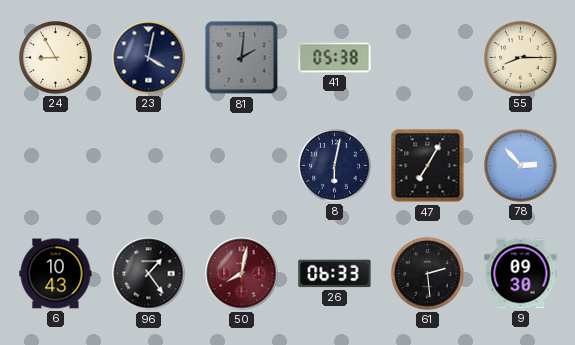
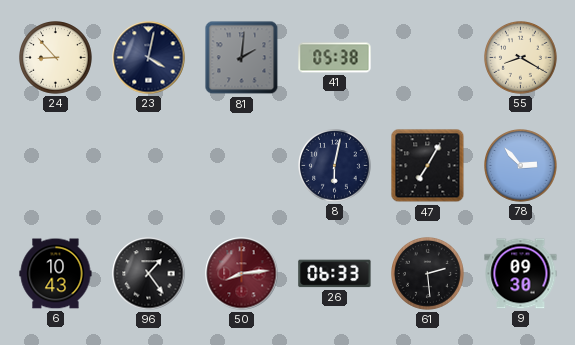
24: 8:55 -> 8:53 (56, 58)
55: 8:15 -> 8:20 (521, 58)
50: 8:02 -> 8:14 (242, 274)
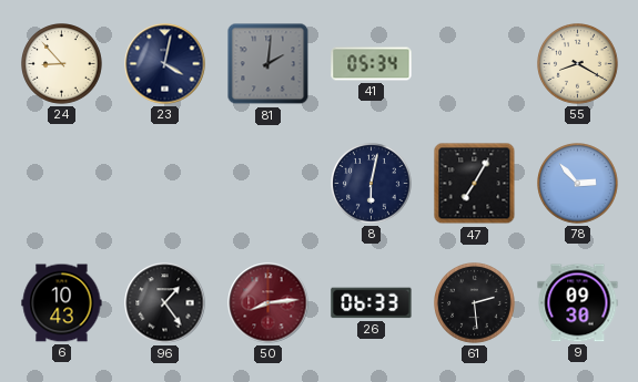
41: 05:38 -> 05:34 (372, 64)
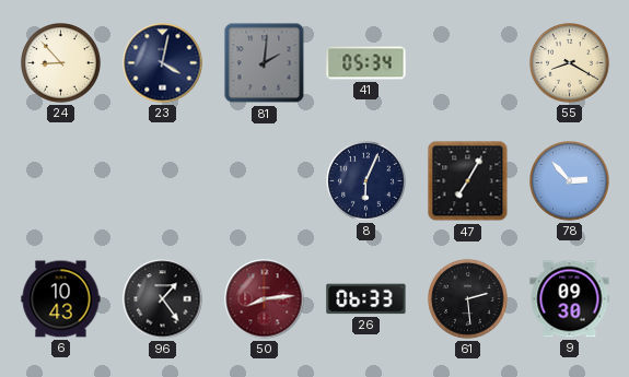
8: 6:02 -> 6:04 (366, 181)
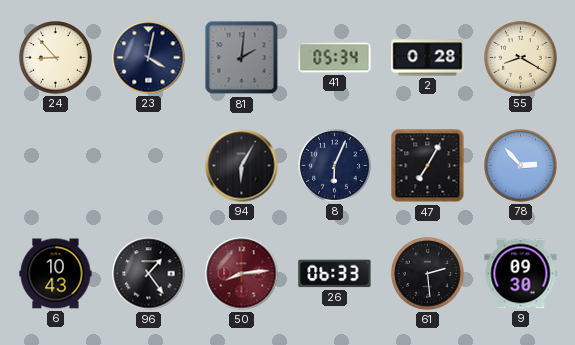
2: none -> 0:28 (428, 58)
94: none -> 6:05 (242, 166)
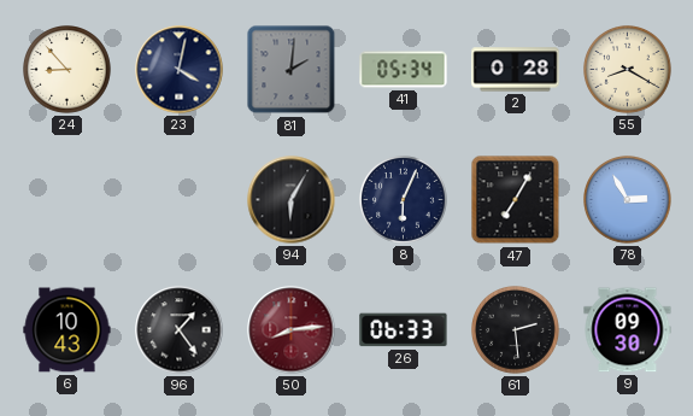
78: 2:53 -> 2:55 (628, 200)
